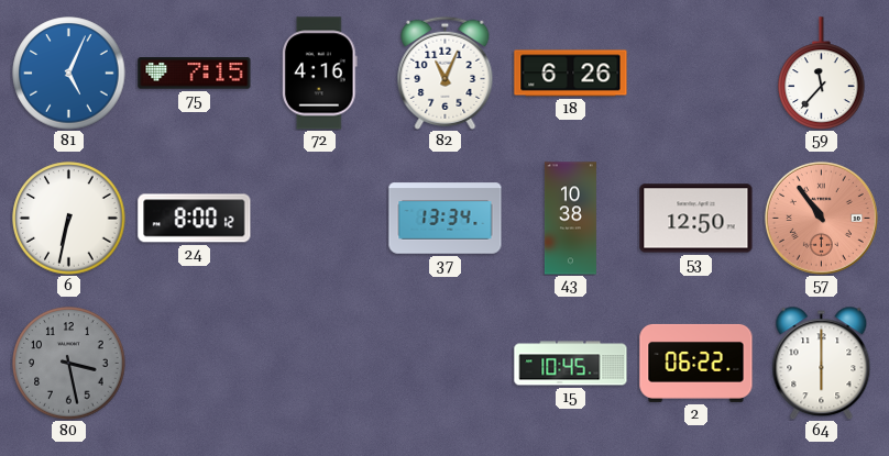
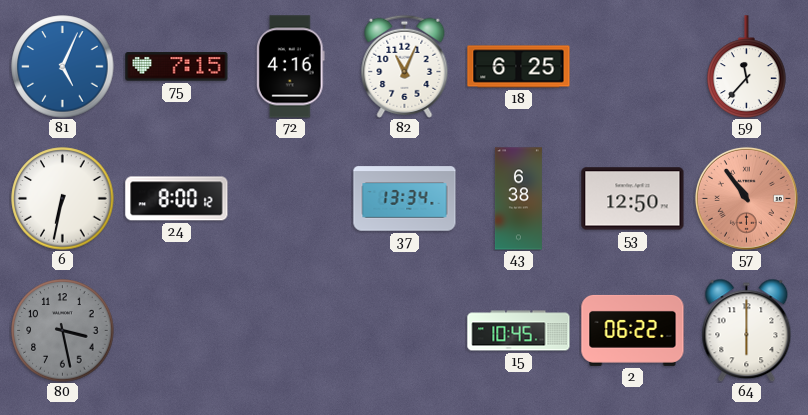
18: 6:26 -> 6:25 (519, 67)
43: 10:38 -> 6:38 (518, 199)
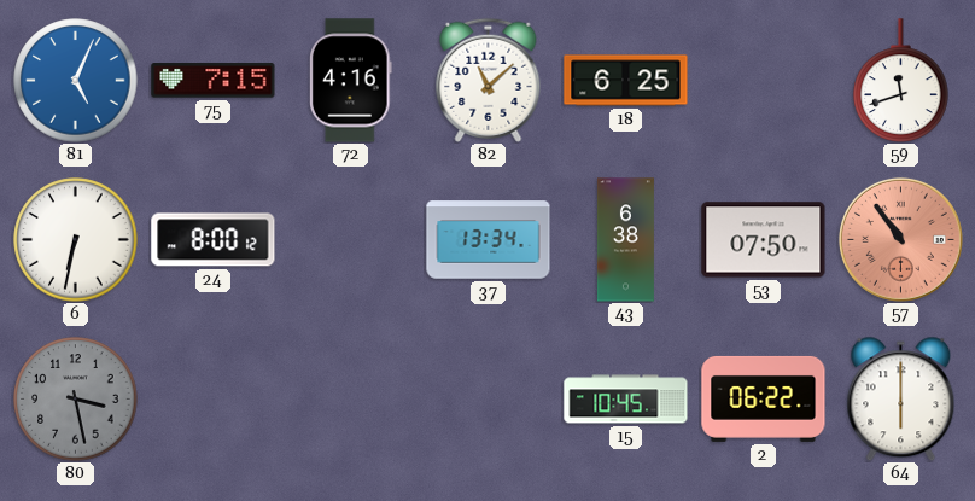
82: 11:04 -> 11:08 (489, 80)
59: 11:37 -> 11:42 (901, 81)
53: 12:50 -> 07:50 (764, 240)
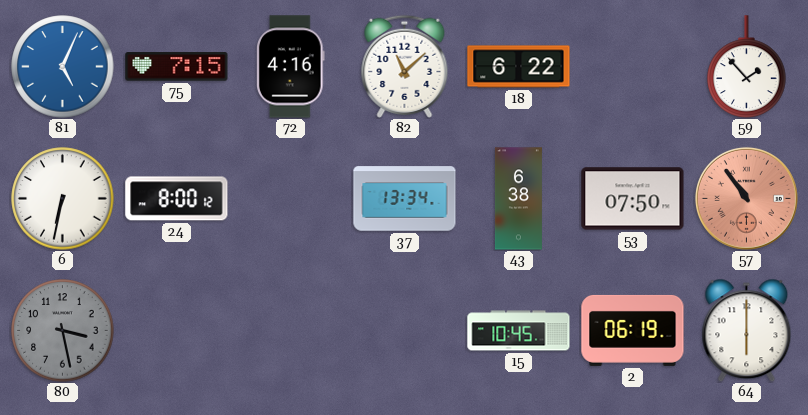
18: 6:25 -> 6:22 (519, 67)
59: 11:42 -> 1:53 (747, 67)
2: 06:22 -> 06:19 (633, 330)
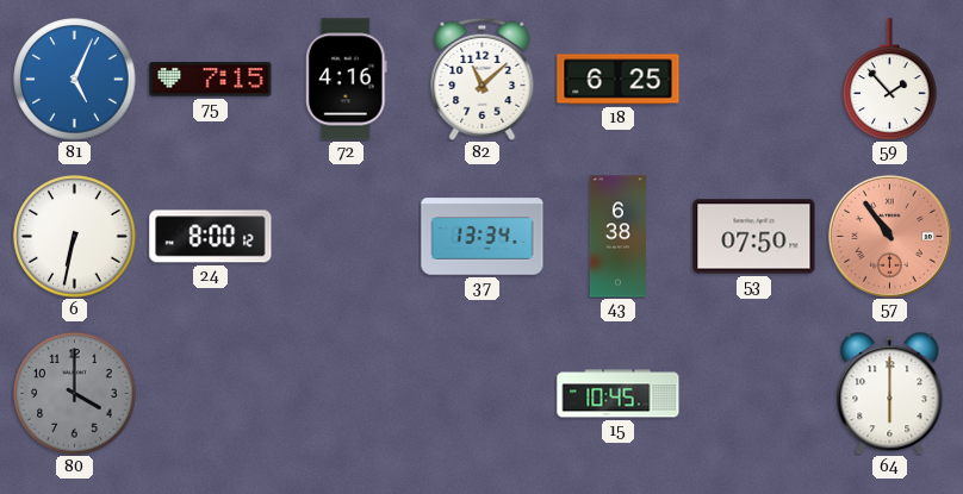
18: 6:22 -> 6:25 (619, 80)
80: 3:28 -> 4:00 (75, 394)
2: 06:19 -> none (633, 330)
